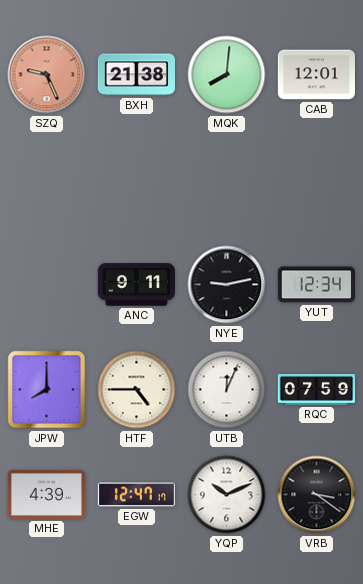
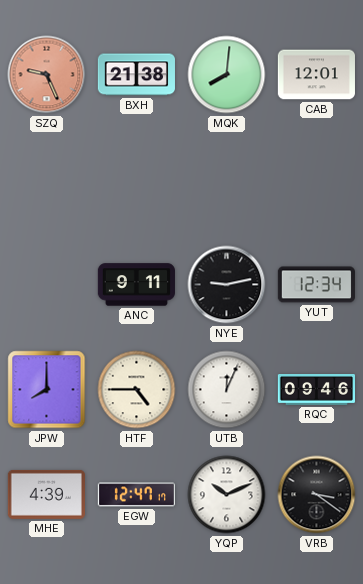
RQC: 07:59 -> 09:46 (316, 390)
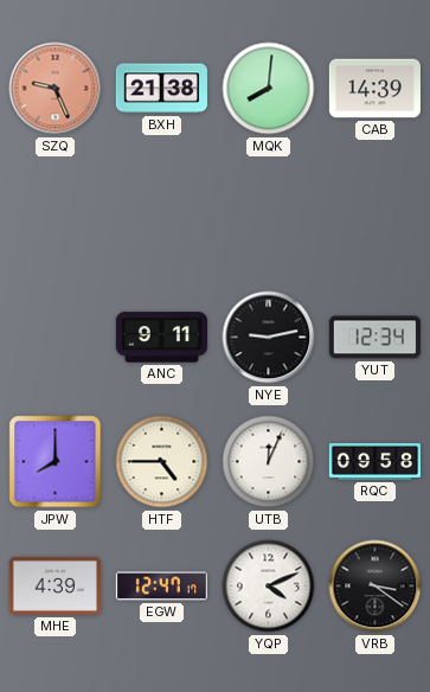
CAB: 12:01 -> 14:39 (374, 89)
RQC: 09:46 -> 09:58 (374, 462)
YQP: 10:11 -> 4:11 (269, 587)
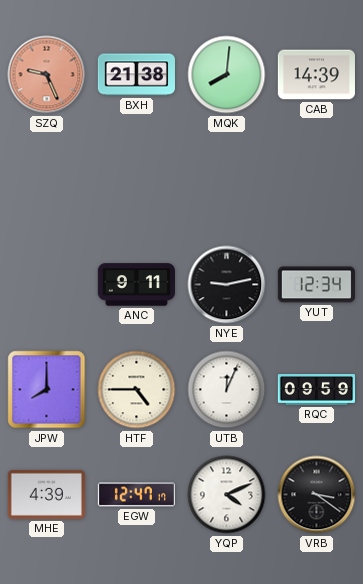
RQC: 09:58 -> 09:59 (316, 390)
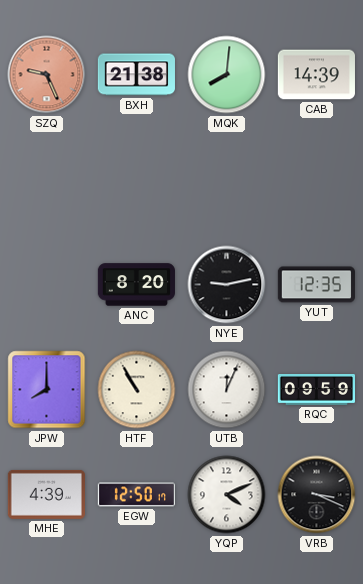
ANC: 9:11 -> 8:20 (136, 285)
YUT: 12:34 -> 12:35 (316, 285)
HTF: 4:45 -> 10:55 (137, 390)
EGW: 12:47 -> 12:50 (136, 495)
VRB: 3:21 -> 3:19 (317, 495)
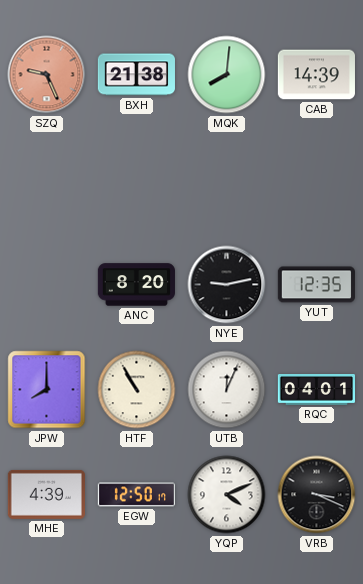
RQC: 09:59 -> 04:01 (316, 390)
